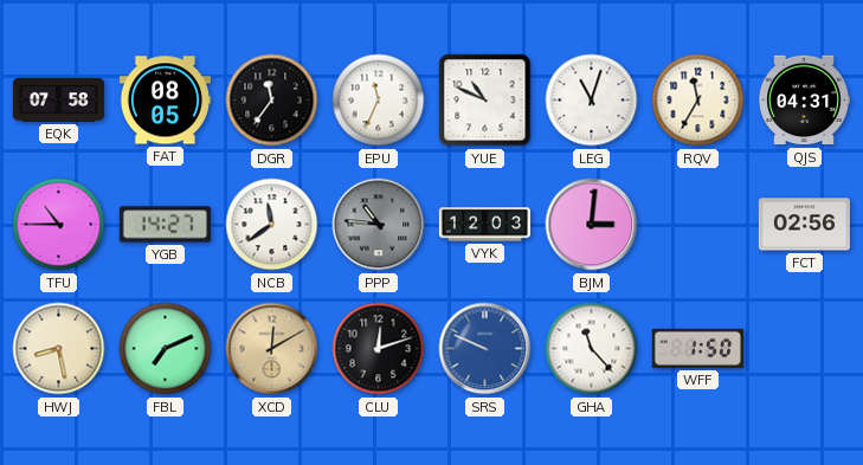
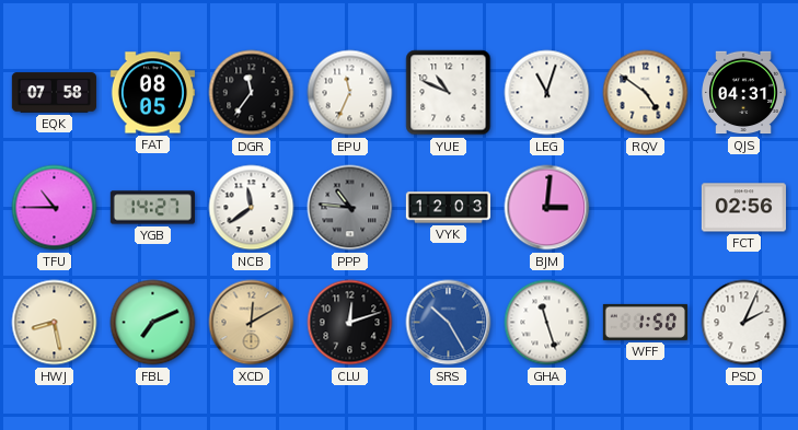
RQV: 11:35 -> 4:51 (646, 93)
SRS: 9:49 -> 10:25 (449, 323)
GHA: 11:23 -> 11:27 (547, 323)
PSD: none -> 2:04 (744, 323)
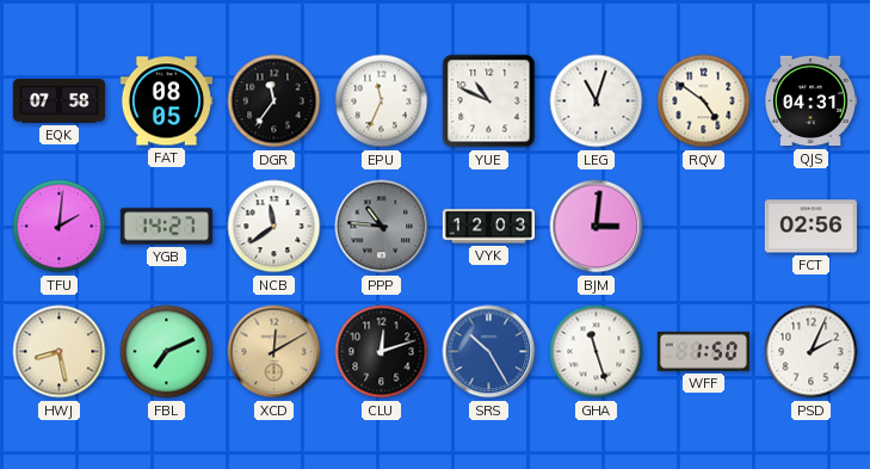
TFU: 10:45 -> 2:01 (60, 227)
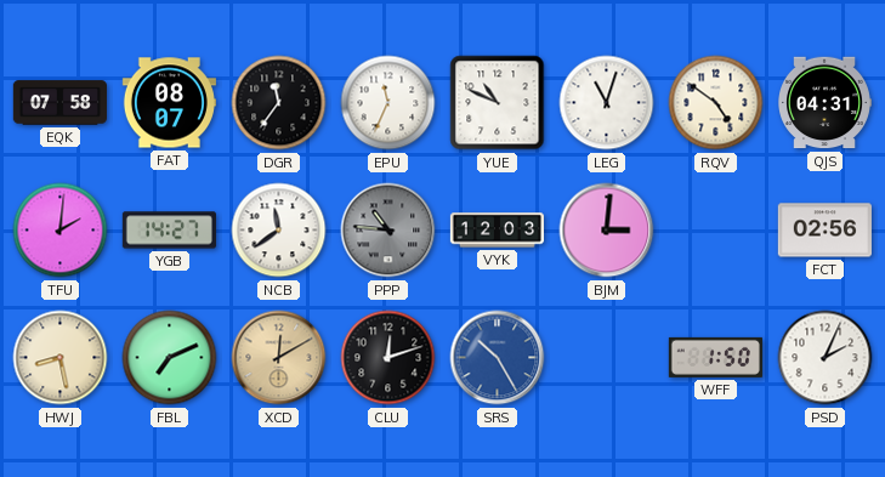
FAT: 08:05 -> 08:07 (169, 103)
GHA: 11:27 -> none (597, 352)
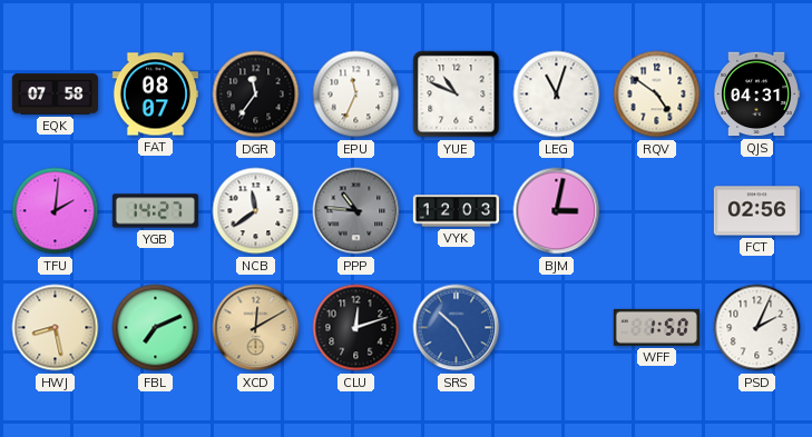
BJM: 3:01 -> 3:02 (557, 211)
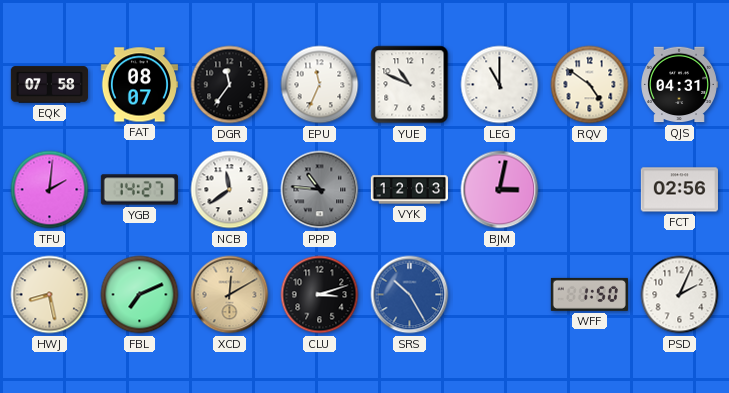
LEG: 11:03 -> 11:00 (500, 85)
CLU: 12:12 -> 3:12 (320, 295)
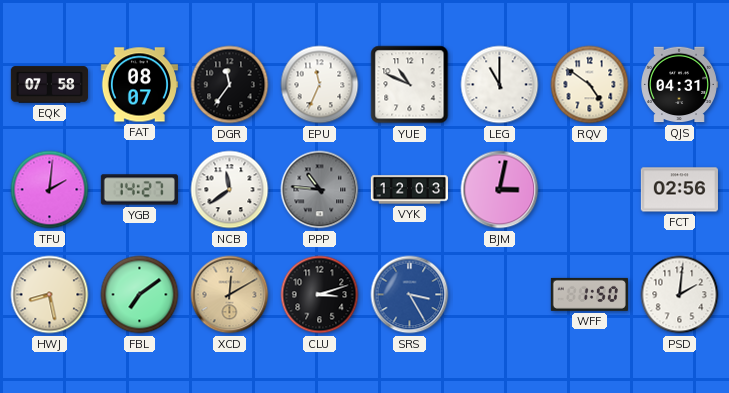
FBL: 7:11 -> 7:09 (140, 295)
SRS: 10:25 -> 3:25 (410, 295)
PSD: 2:04 -> 2:01 (680, 295)
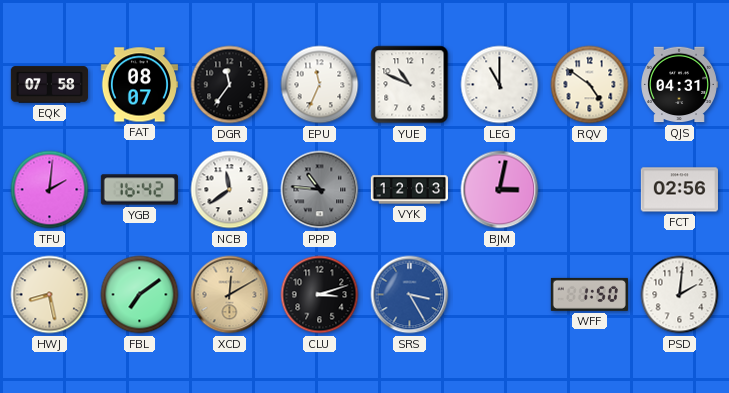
YGB: 14:27 -> 16:42 (139, 190)
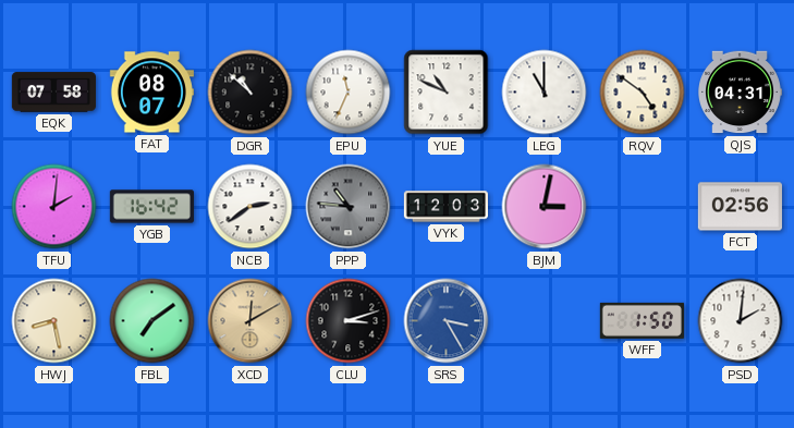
DGR: 11:36 -> 10:52 (251, 93)
NCB: 11:39 -> 2:39 (251, 207)
